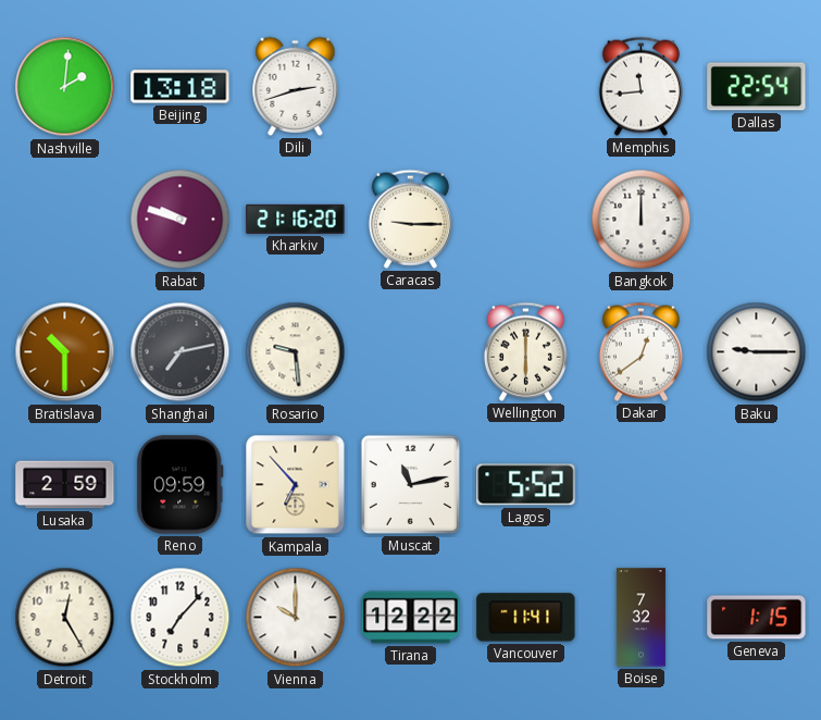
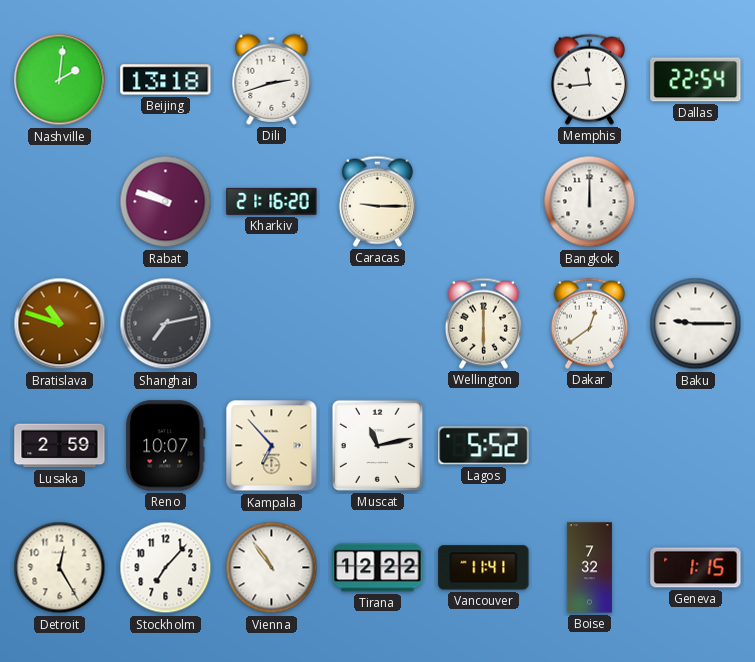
Bratislava: 10:30 -> 10:48 (60, 324)
Rosario: 9:29 -> none (296, 352)
Reno: 09:59 -> 10:07 (166, 446)
Vienna: 10:00 -> 10:54 (272, 568)
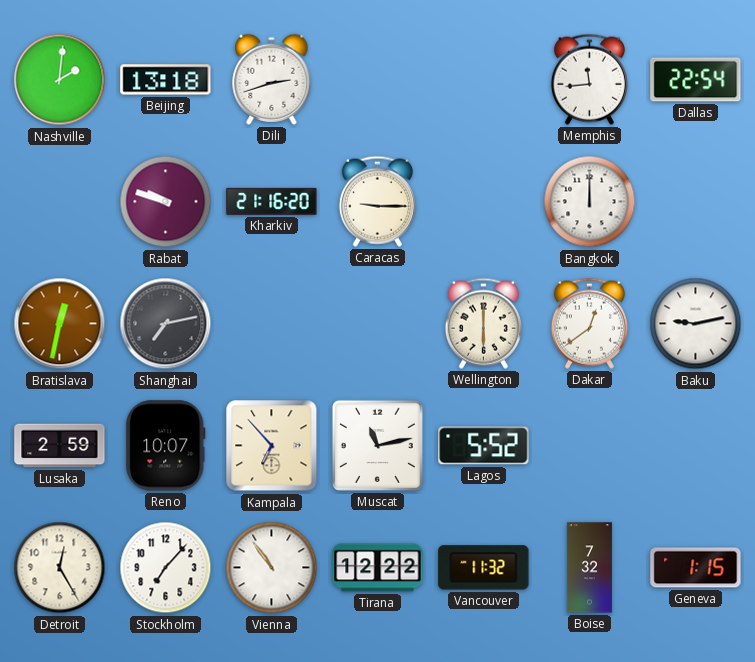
Bratislava: 10:48 -> 12:32 (60, 324)
Baku: 9:15 -> 9:13 (696, 324)
Vancouver: 11:41 -> 11:32 (484, 568)
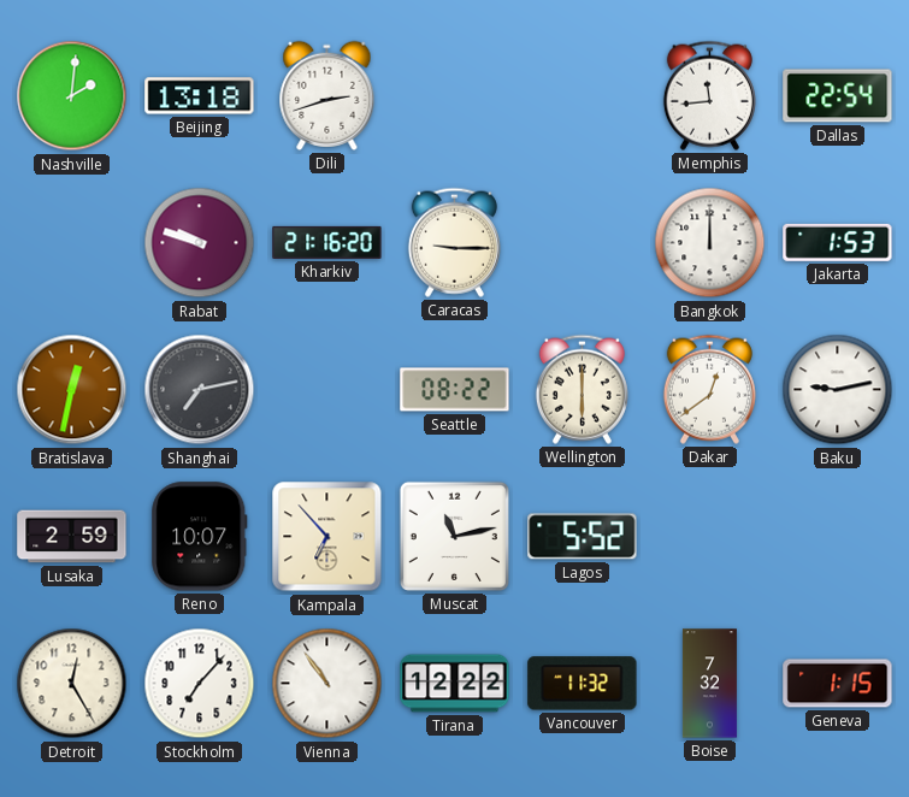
Jakarta: none -> 1:53 (838, 242)
Seattle: none -> 08:22 (455, 390)
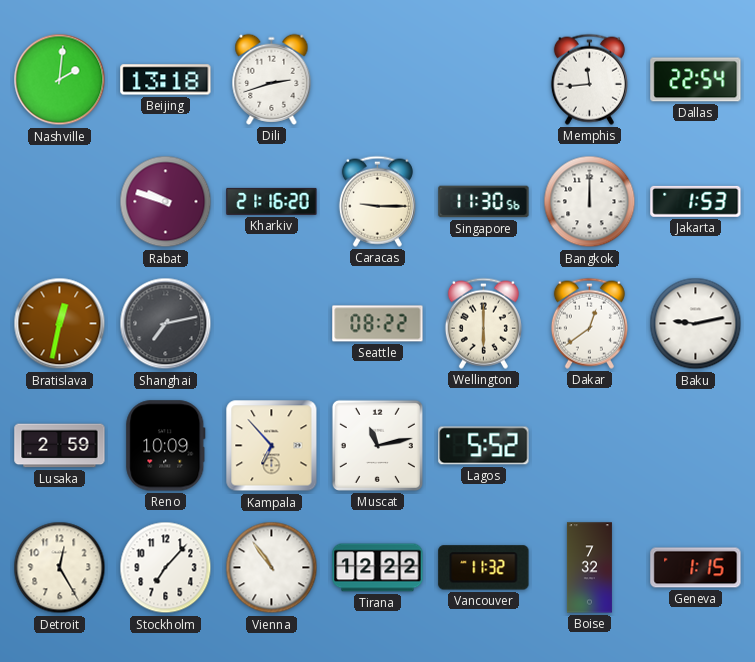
Singapore: none -> 11:30 (484, 202)
Reno: 10:07 -> 10:09 (166, 446)
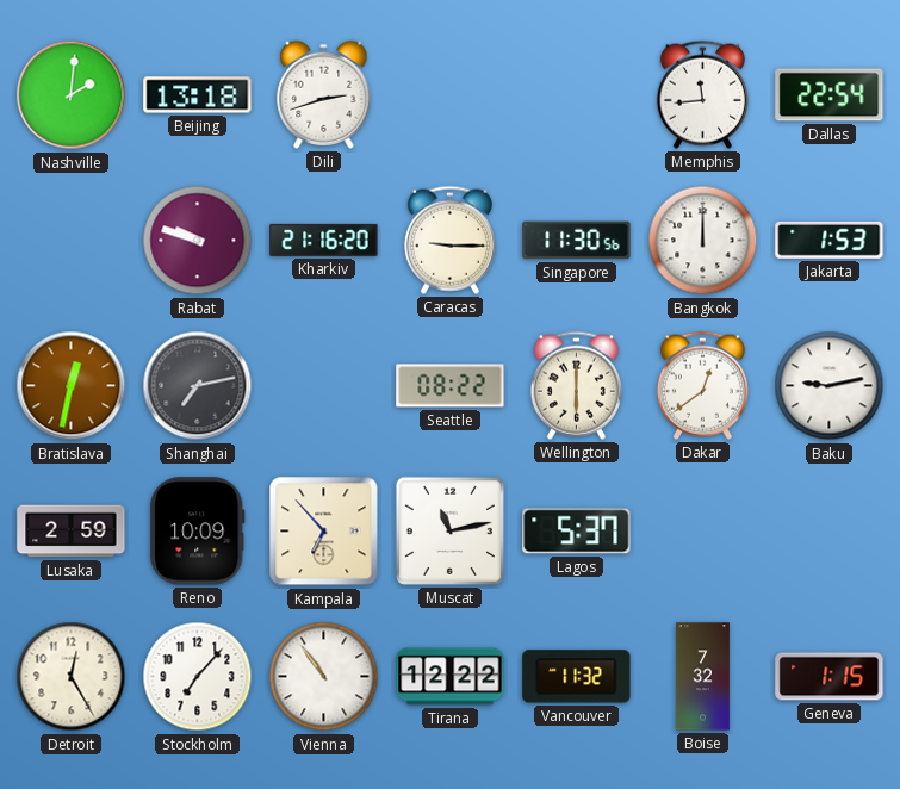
Lagos: 5:52 -> 5:37 (577, 532)
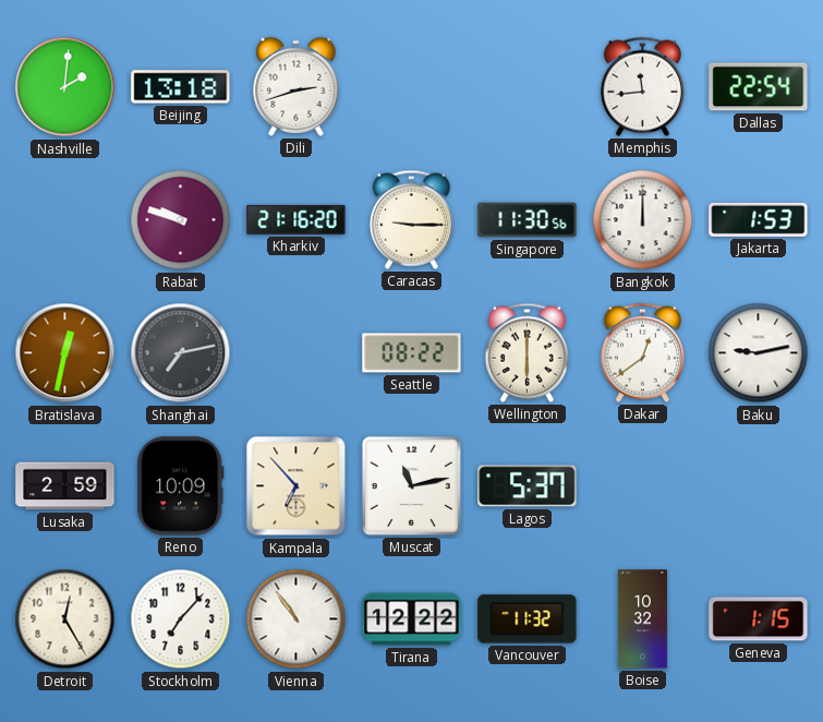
Boise: 7:32 -> 10:32 (642, 619)
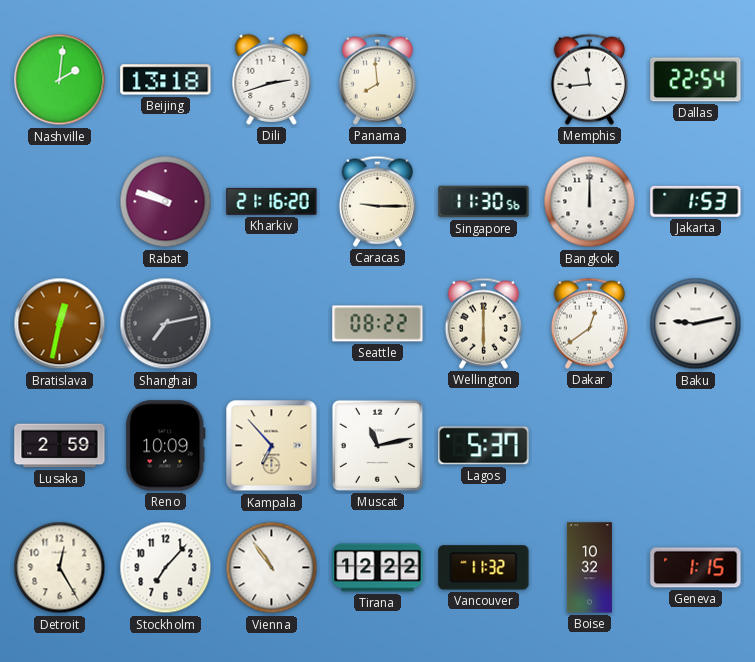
Panama: none -> 7:59 (377, 79)
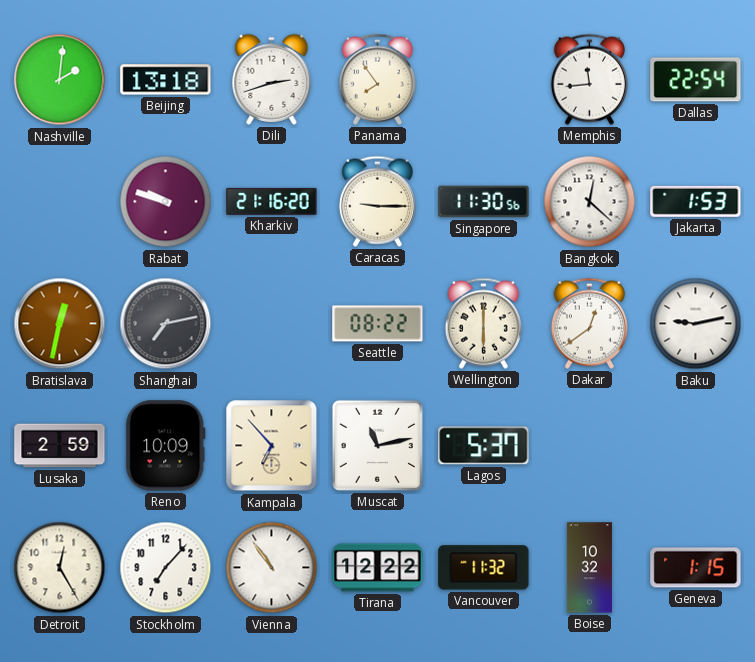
Panama: 7:59 -> 7:54 (377, 79)
Bangkok: 12:00 -> 12:22 (590, 202)
